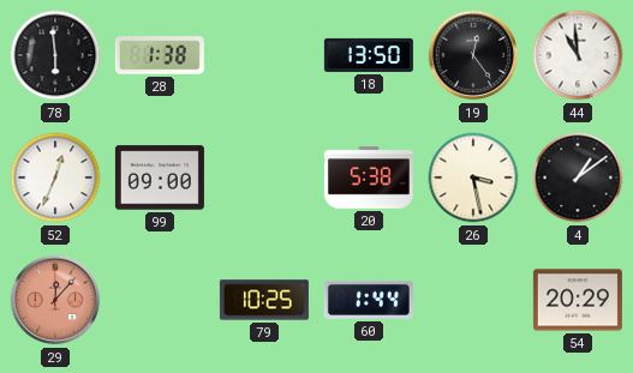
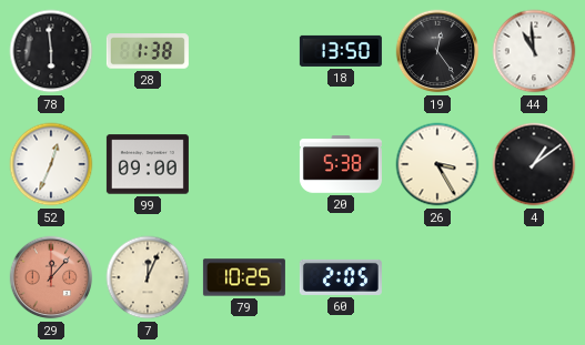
26: 3:28 -> 3:25 (437, 164)
7: none -> 12:04 (148, 277)
60: 1:44 -> 2:05 (341, 277)
54: 20:29 -> none (578, 300)
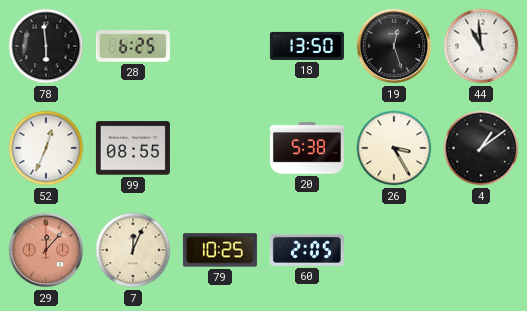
28: 1:38 -> 6:25 (133, 46)
19: 12:24 -> 12:27 (394, 46)
99: 09:00 -> 08:55 (133, 148)
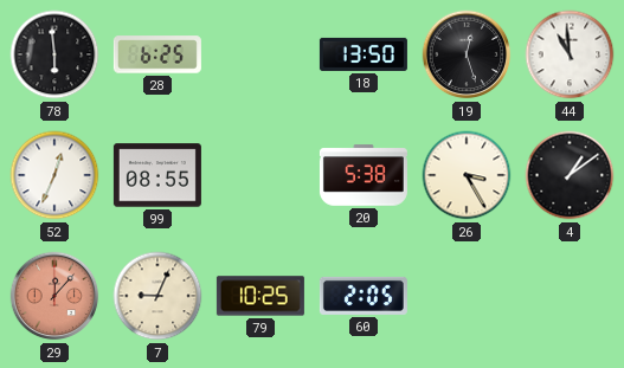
7: 12:04 -> 9:04 (157, 296)
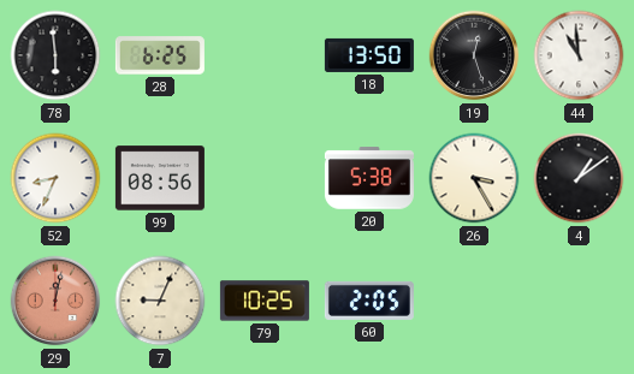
52: 12:34 -> 8:34 (55, 178)
99: 08:55 -> 08:56 (160, 178)
29: 12:07 -> 12:02 (55, 301)
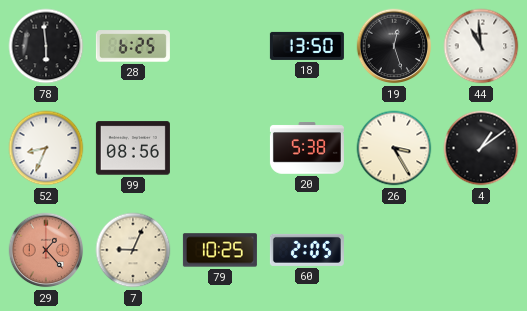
29: 12:02 -> 1:23 (46, 250)
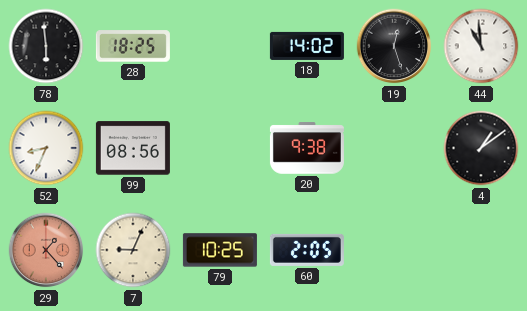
28: 6:25 -> 18:25 (133, 46)
18: 13:50 -> 14:02 (307, 46)
20: 5:38 -> 9:38 (307, 148)
26: 3:25 -> none (394, 148)
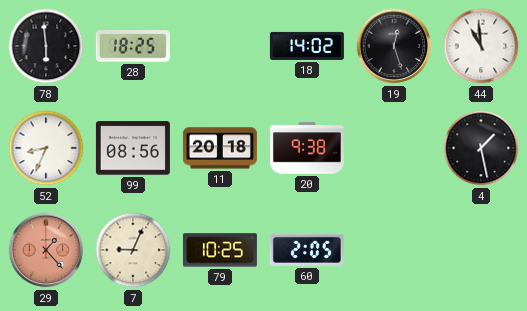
11: none -> 20:18 (220, 148)
4: 1:09 -> 1:28 (481, 148)
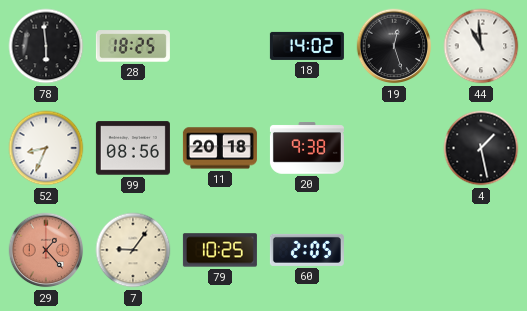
7: 9:04 -> 9:06 (133, 250)
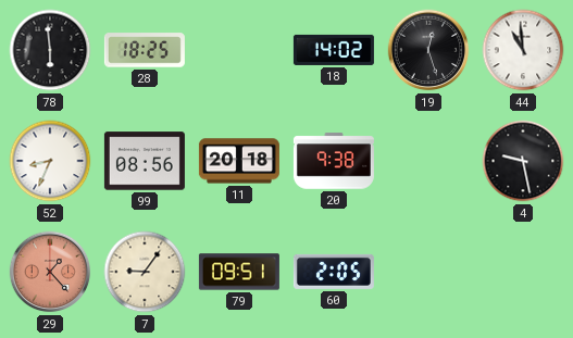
4: 1:28 -> 9:28 (523, 161)
79: 10:25 -> 09:51 (239, 272)
